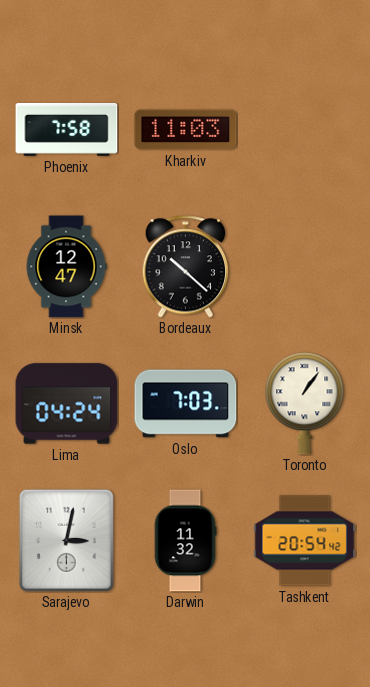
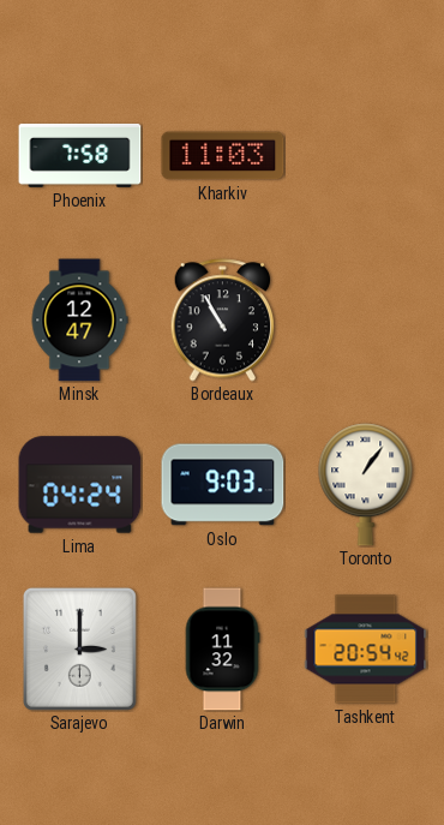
Bordeaux: 10:22 -> 10:55 (223, 321)
Oslo: 7:03 -> 9:03 (223, 485)
Sarajevo: 3:02 -> 3:00 (79, 648)
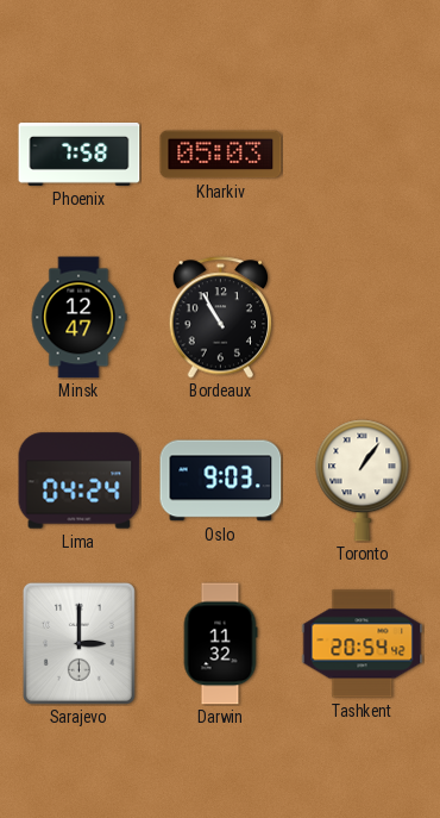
Kharkiv: 11:03 -> 05:03 (221, 155)
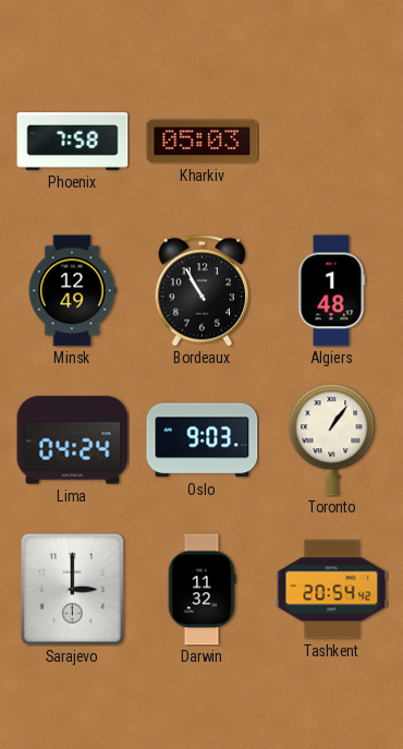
Minsk: 12:47 -> 12:49 (72, 291)
Algiers: none -> 1:48 (331, 291)
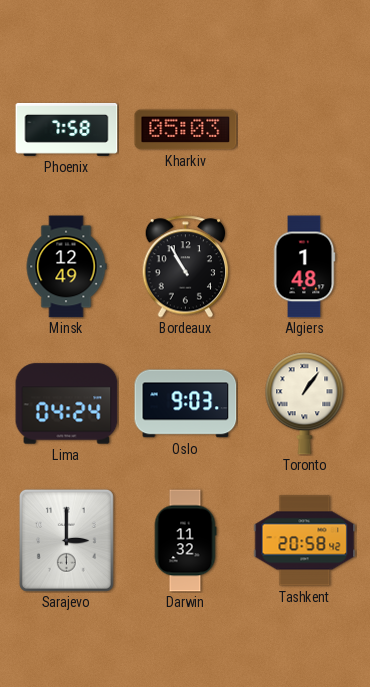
Tashkent: 20:54 -> 20:58 (305, 541)
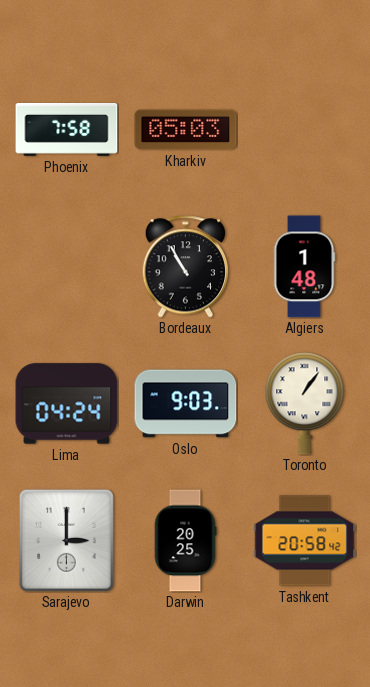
Minsk: 12:49 -> none (66, 267)
Darwin: 11:32 -> 20:25 (185, 541)
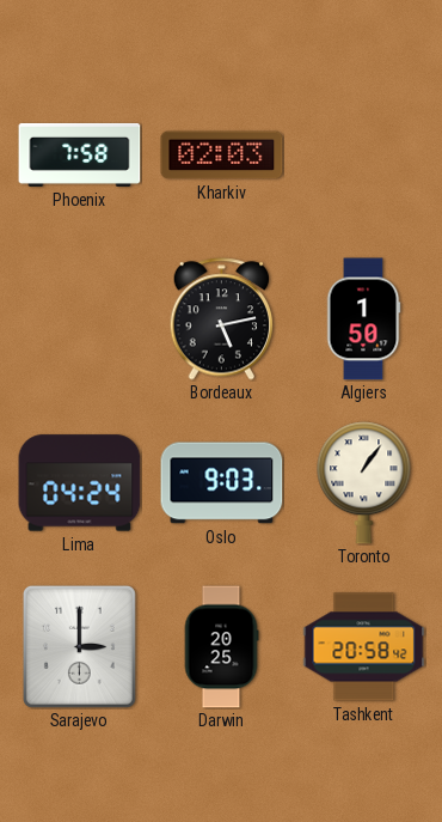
Kharkiv: 05:03 -> 02:03 (222, 156)
Bordeaux: 10:55 -> 5:13 (222, 319)
Algiers: 1:48 -> 1:50 (363, 319)
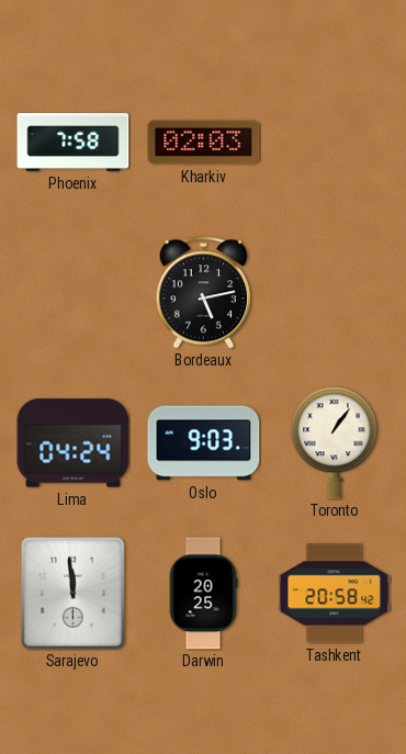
Algiers: 1:50 -> none (363, 319)
Sarajevo: 3:00 -> 11:59 (72, 593)
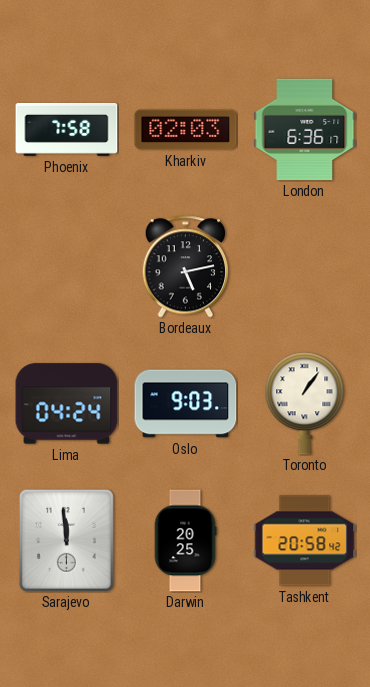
London: none -> 6:36 (305, 130)
